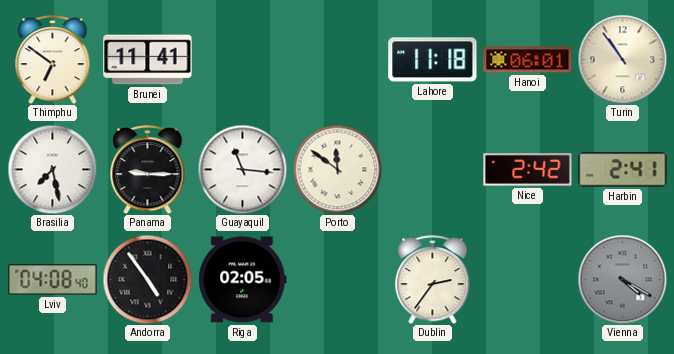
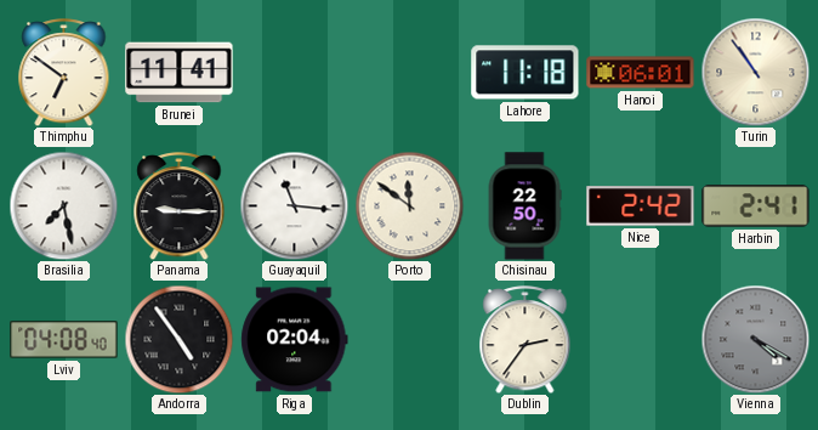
Chisinau: none -> 22:50 (524, 206)
Riga: 02:05 -> 02:04 (295, 340)
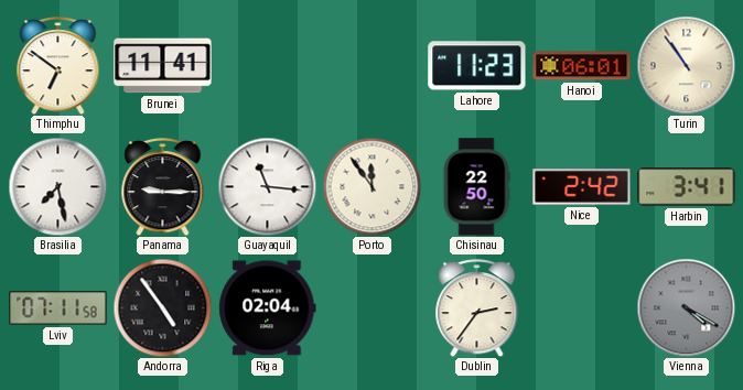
Lahore: 11:18 -> 11:23 (477, 66)
Porto: 11:51 -> 11:54 (371, 186)
Harbin: 2:41 -> 3:41 (687, 187)
Lviv: 04:08 -> 07:11 (58, 308)
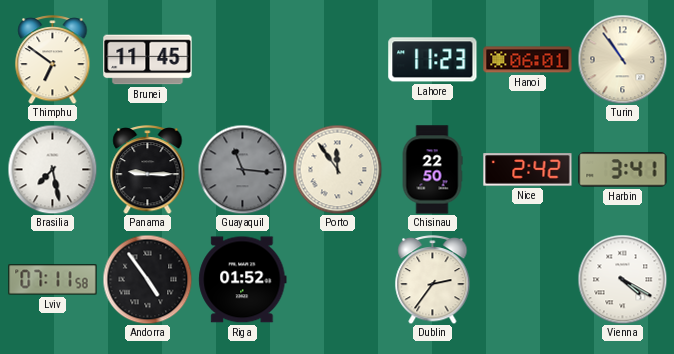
Brunei: 11:41 -> 11:45 (148, 60)
Guayaquil dial: white -> grey (242, 169)
Riga: 02:04 -> 01:52 (243, 280)
Vienna dial: grey -> white (622, 279)
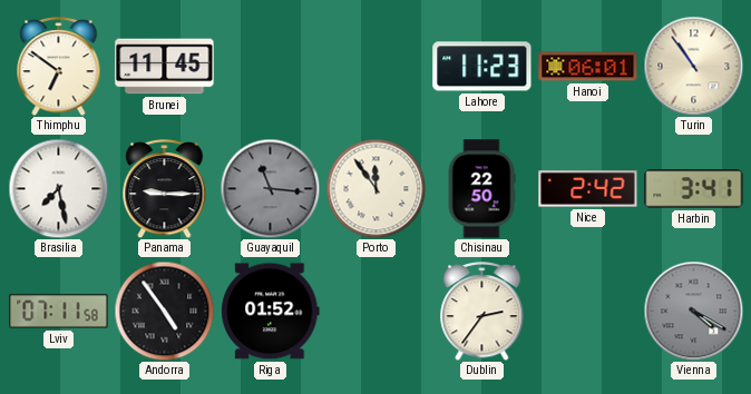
Vienna dial: white -> grey (693, 311)
